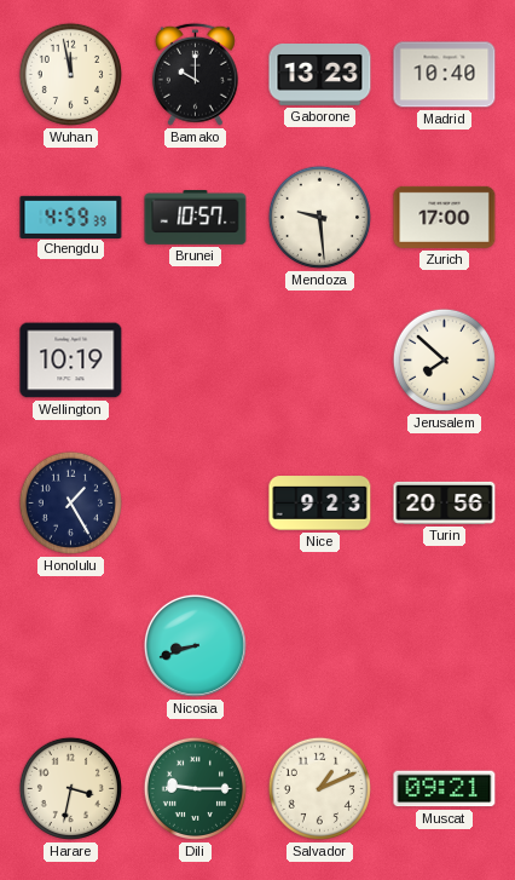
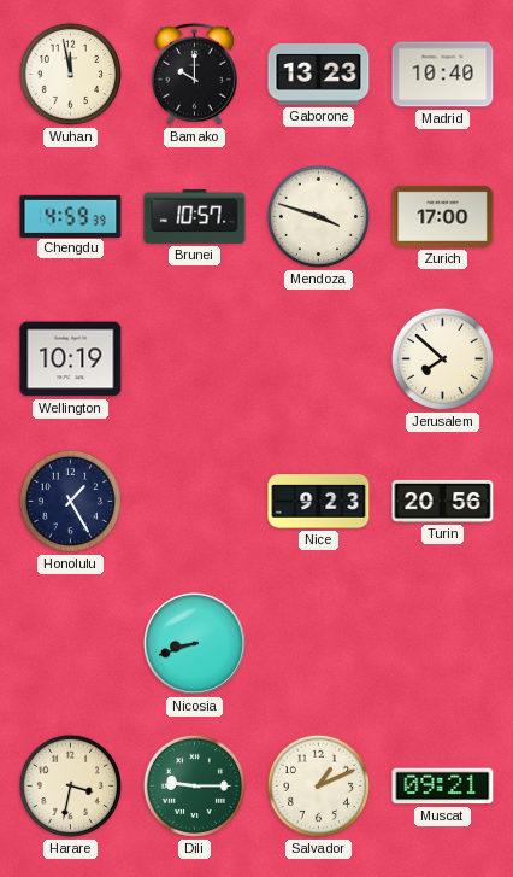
Mendoza: 9:29 -> 3:48 (318, 216)
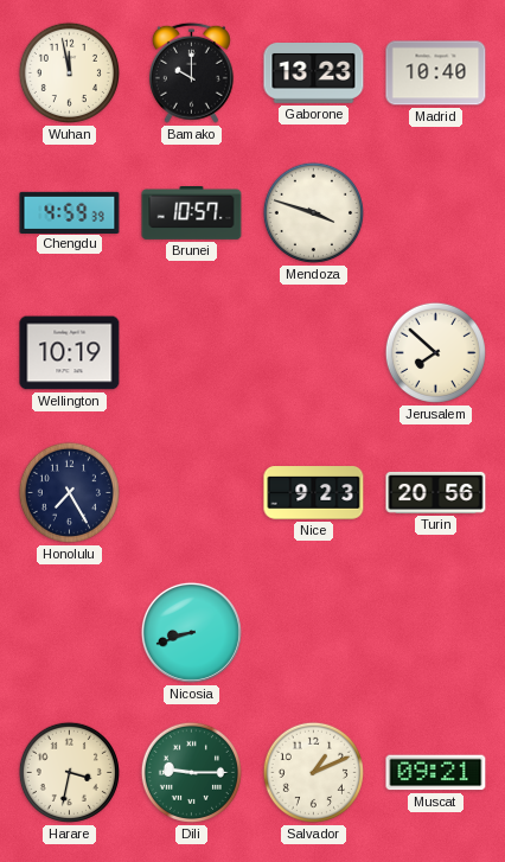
Zurich: 17:00 -> none (443, 216)
Honolulu: 1:25 -> 7:25 (69, 492)
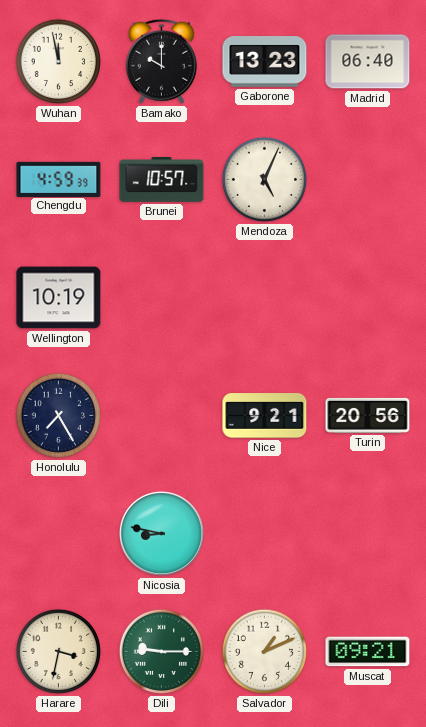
Madrid: 10:40 -> 06:40 (368, 62)
Mendoza: 3:48 -> 5:04 (264, 179)
Jerusalem: 7:52 -> none (435, 352)
Nice: 9:23 -> 9:21 (265, 416)
Nicosia: 8:42 -> 8:47 (161, 533)
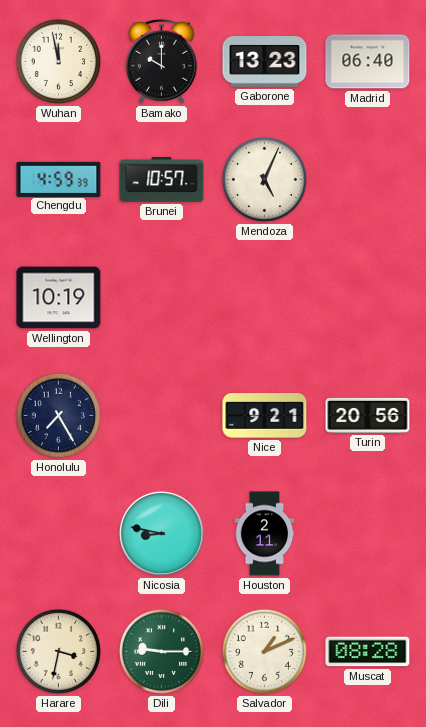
Houston: none -> 2:11 (265, 534)
Muscat: 09:21 -> 08:28 (368, 652)
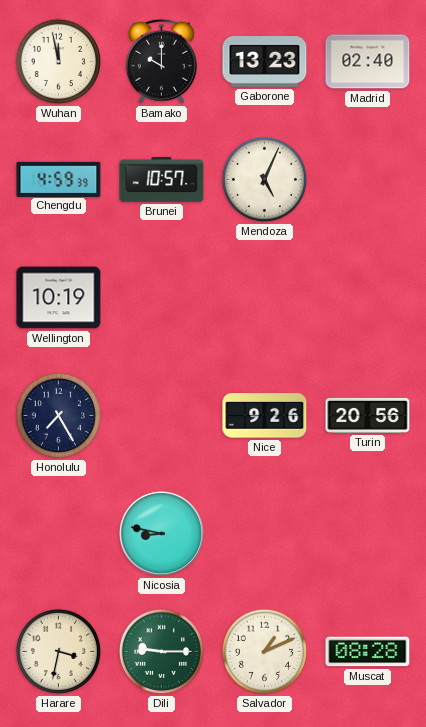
Madrid: 06:40 -> 02:40 (368, 62)
Nice: 9:21 -> 9:26 (265, 416)
Houston: 2:11 -> none (265, 534)
